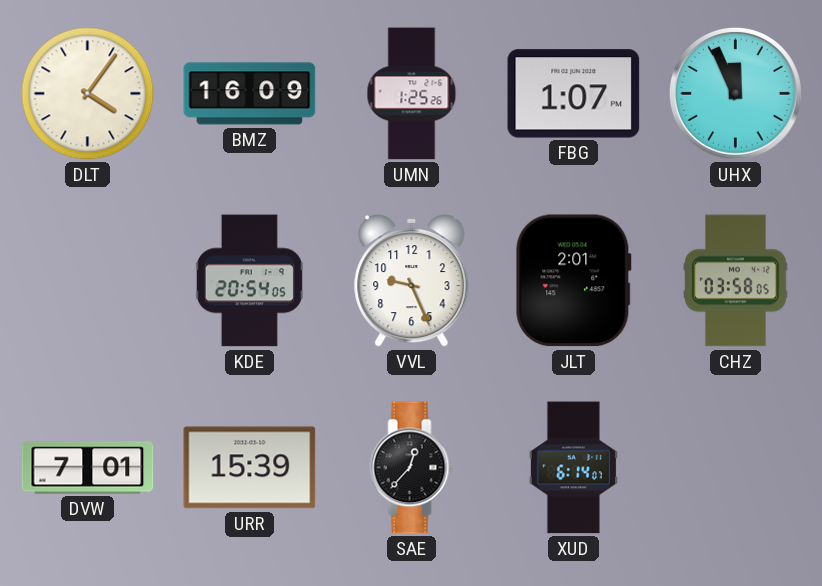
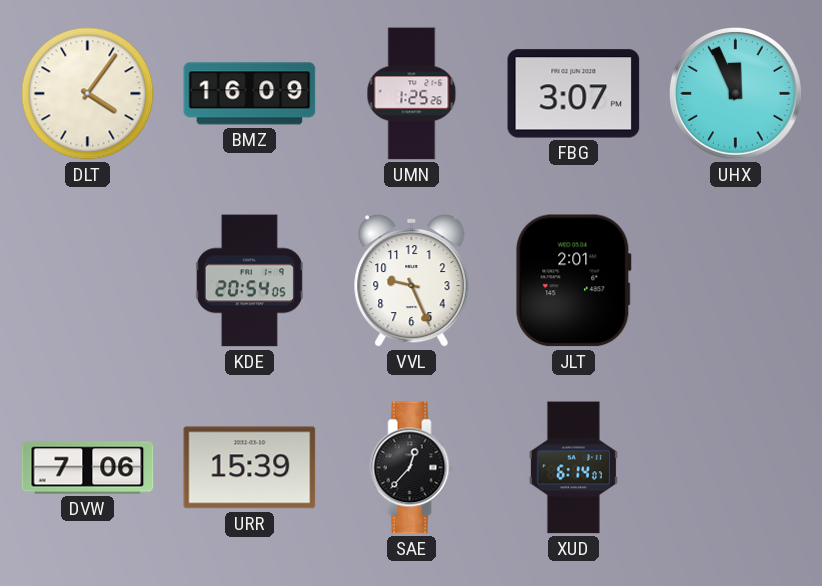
FBG: 1:07 -> 3:07 (574, 94)
CHZ: 03:58 -> none (736, 281)
DVW: 7:01 -> 7:06 (88, 468)
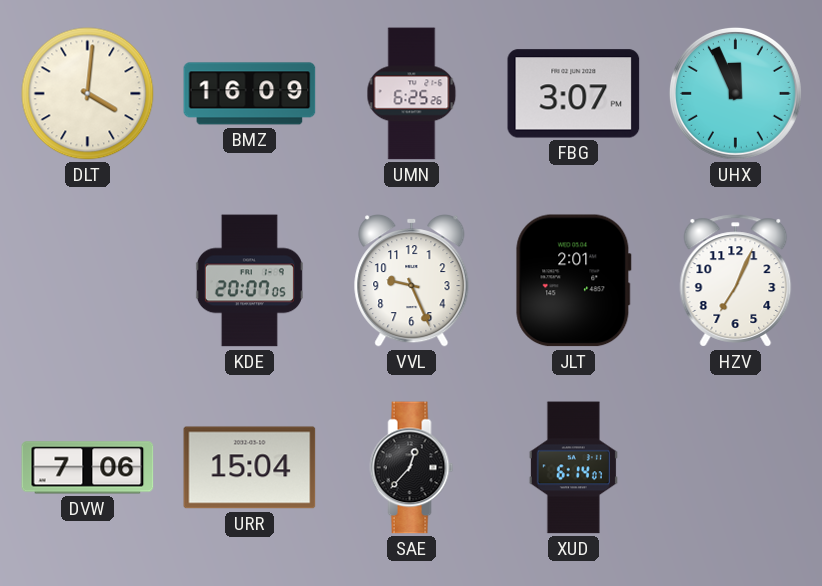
DLT: 4:06 -> 4:01 (88, 94)
UMN: 1:25 -> 6:25 (412, 94)
KDE: 20:54 -> 20:07 (249, 281)
HZV: none -> 7:04 (736, 281)
URR: 15:39 -> 15:04 (250, 468)
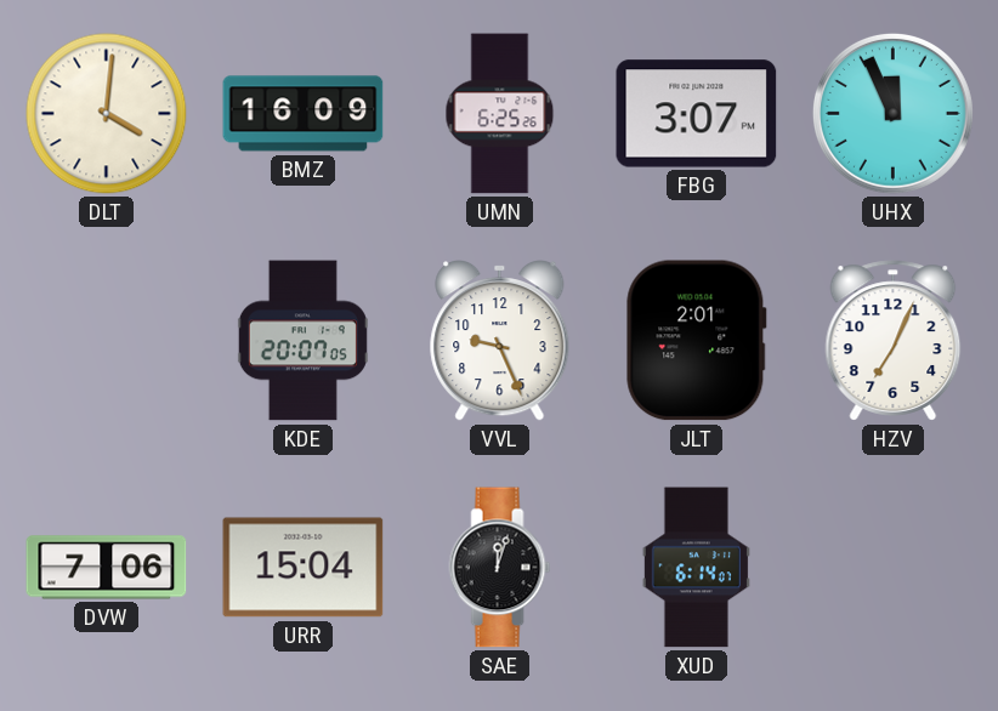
SAE: 12:37 -> 12:03 (500, 568)
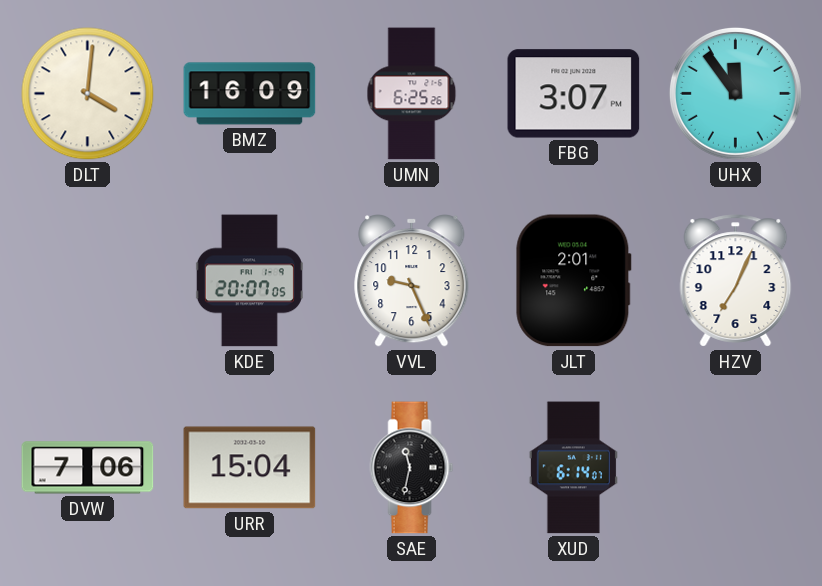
UHX: 11:56 -> 11:54 (735, 93)
SAE: 12:03 -> 11:32 (412, 468)
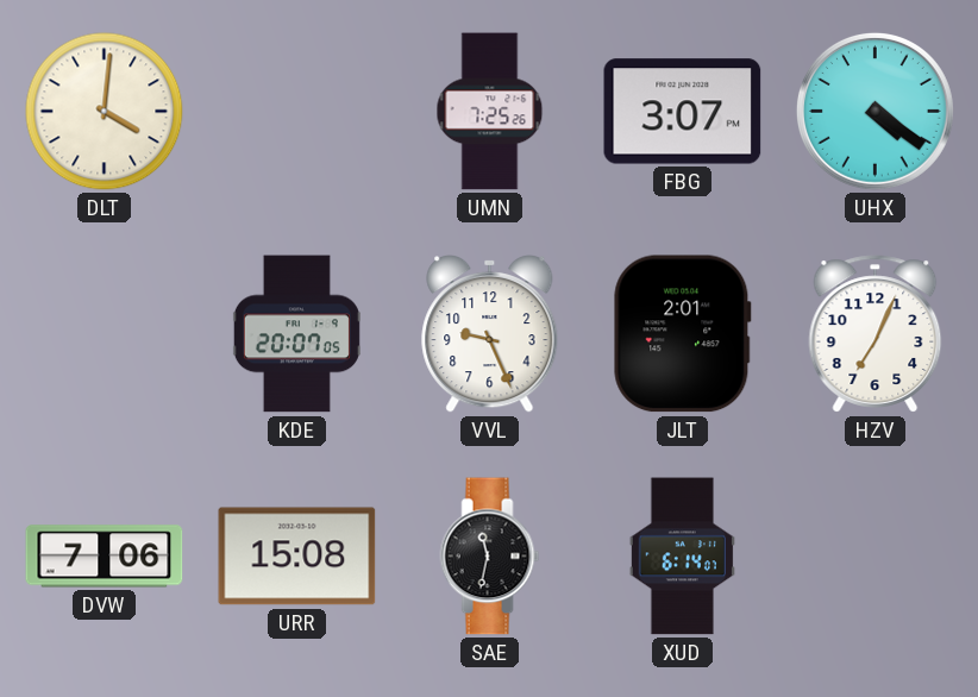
BMZ: 16:09 -> none (250, 94)
UMN: 6:25 -> 7:25 (490, 112)
UHX: 11:54 -> 4:21 (874, 111)
URR: 15:04 -> 15:08 (297, 557)
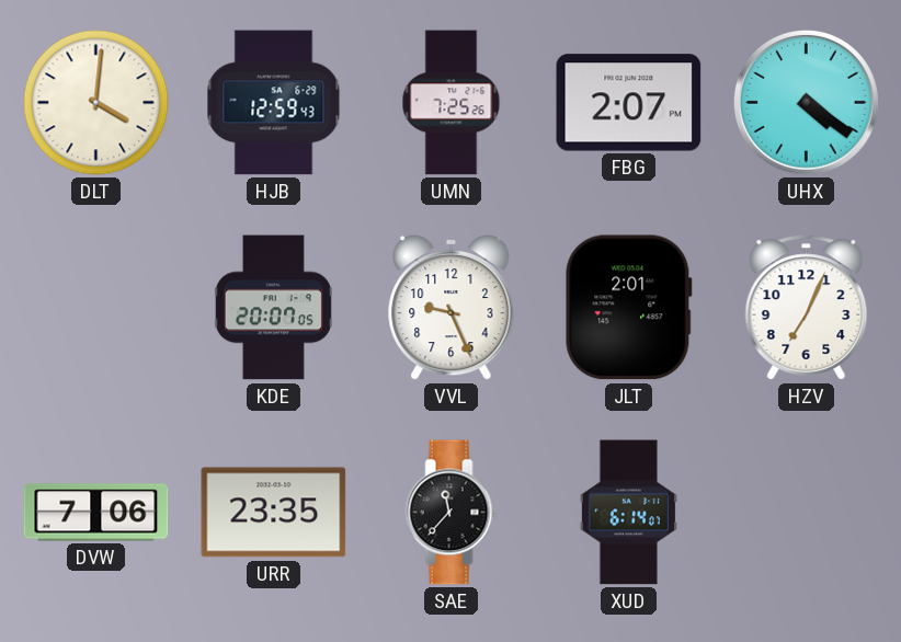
HJB: none -> 12:59 (274, 103)
FBG: 3:07 -> 2:07 (629, 103)
URR: 15:08 -> 23:35 (274, 513)
SAE: 11:32 -> 11:37 (452, 513)
